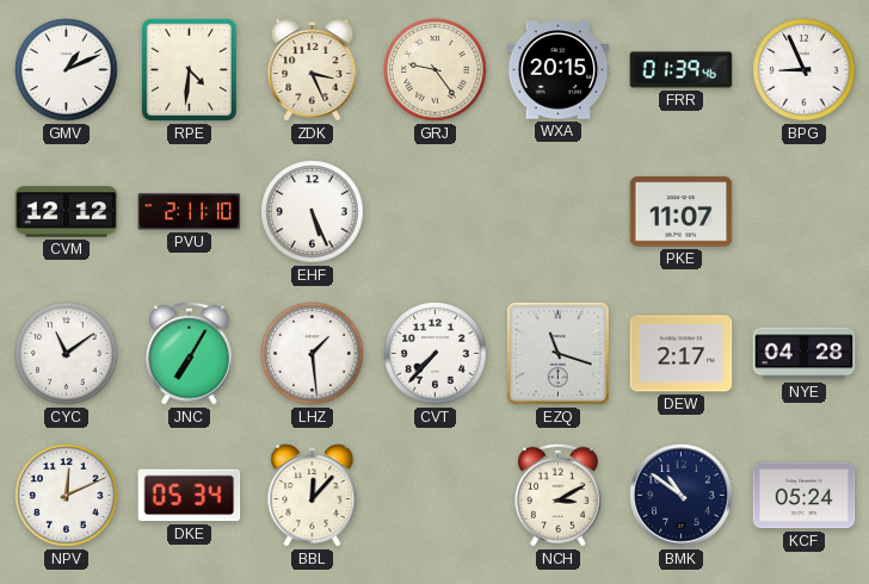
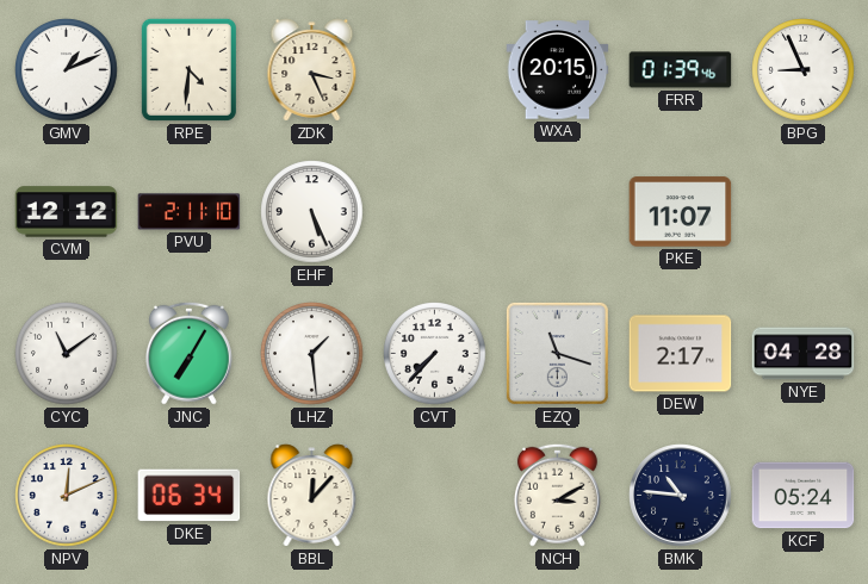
GRJ: 9:24 -> none (436, 70)
DKE: 05:34 -> 06:34 (190, 496)
BMK: 10:51 -> 10:46 (681, 496)
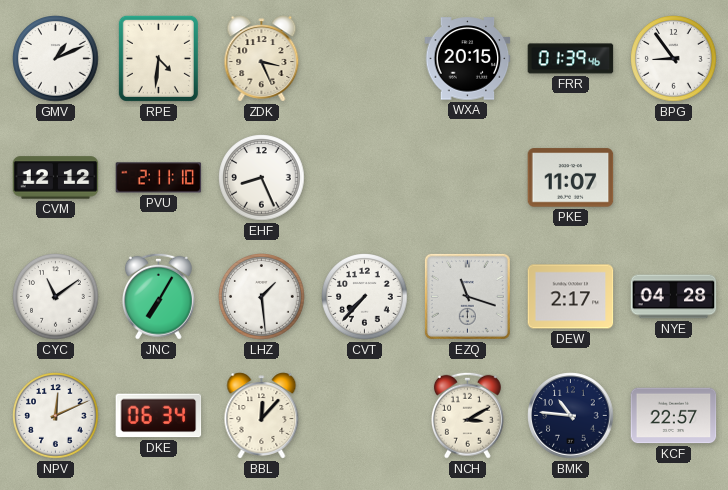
BPG: 8:56 -> 8:54 (674, 59)
EHF: 5:26 -> 8:26 (262, 178)
KCF: 05:24 -> 22:57 (674, 416)
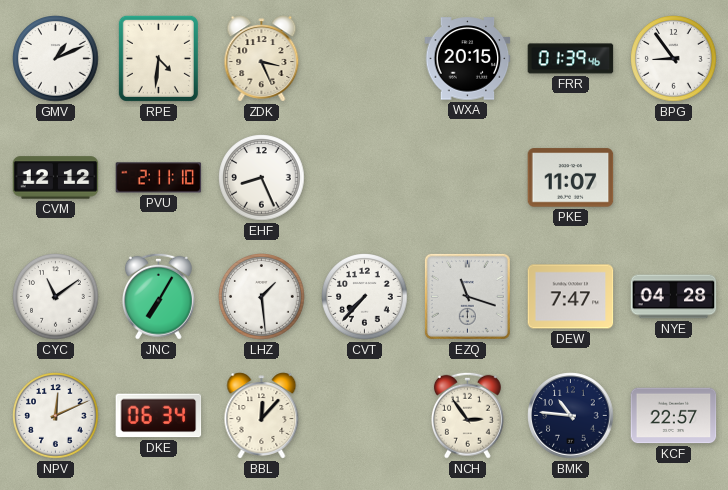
DEW: 2:17 -> 7:47 (571, 297)
NCH: 3:10 -> 2:54 (467, 415)
